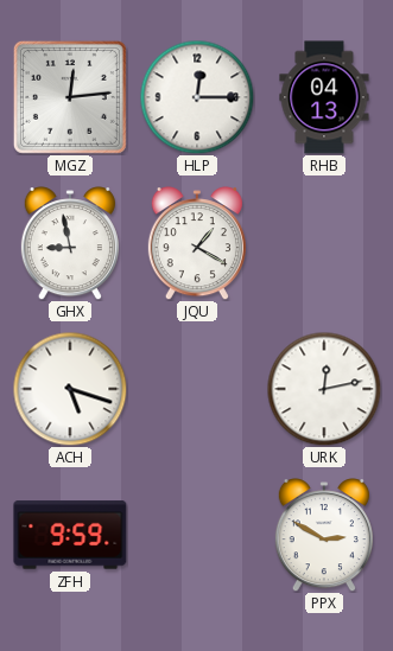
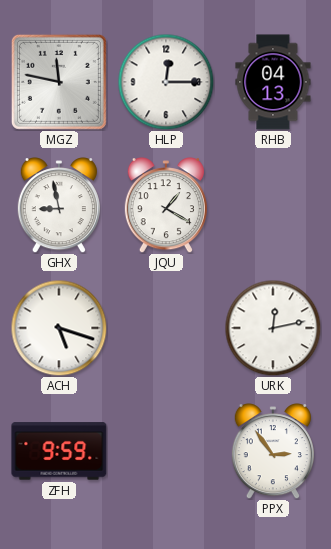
MGZ: 12:14 -> 11:47 (59, 82)
PPX: 2:50 -> 2:54 (273, 451)
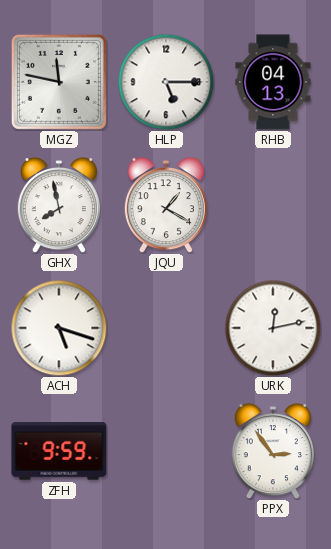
HLP: 12:15 -> 5:15 (166, 82)
GHX: 8:58 -> 7:58 (59, 205)
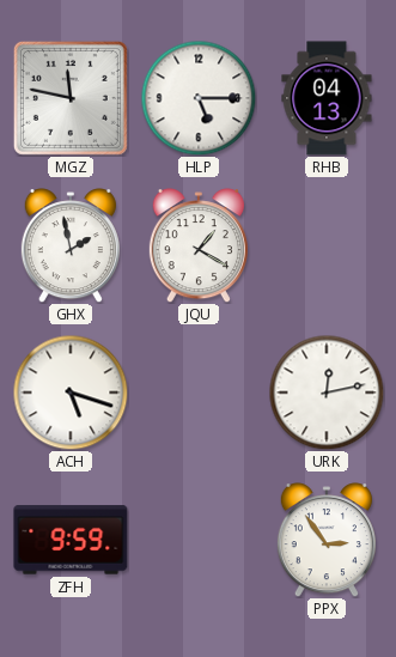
GHX: 7:58 -> 1:58 (71, 245)
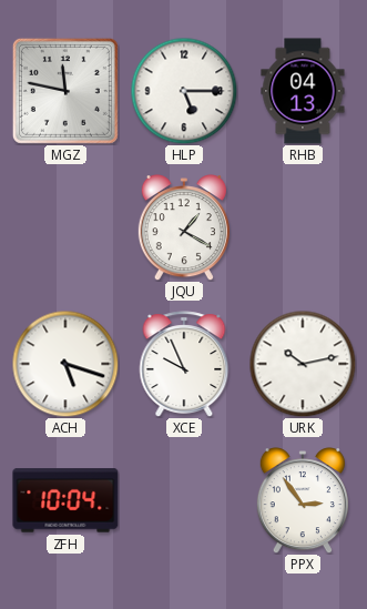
GHX: 1:58 -> none (71, 245)
XCE: none -> 9:56 (184, 364)
URK: 12:13 -> 10:13 (303, 364)
ZFH: 9:59 -> 10:04 (65, 500)
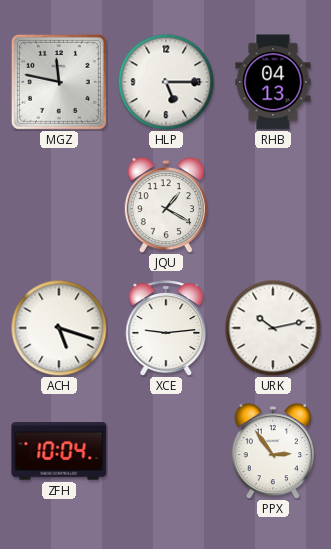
XCE: 9:56 -> 9:14 (166, 328)
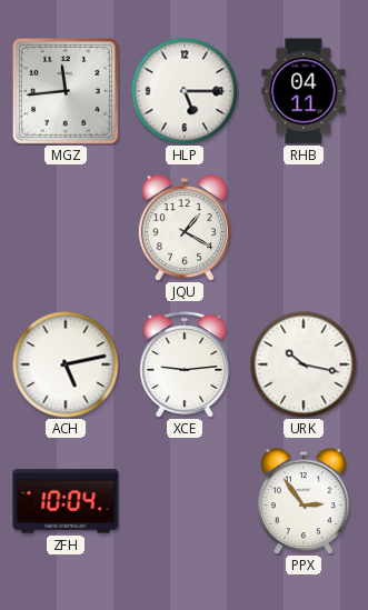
MGZ: 11:47 -> 11:44 (66, 91)
RHB: 04:13 -> 04:11 (304, 91)
ACH: 5:18 -> 5:13 (66, 364)
URK: 10:13 -> 10:17 (304, 364)
